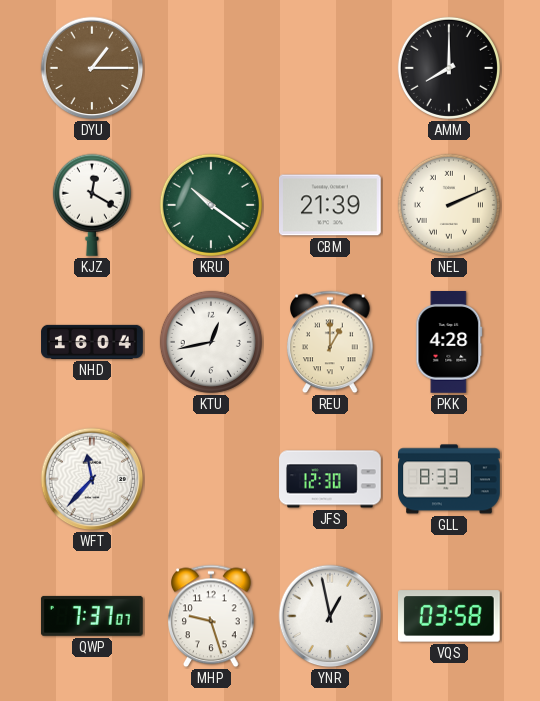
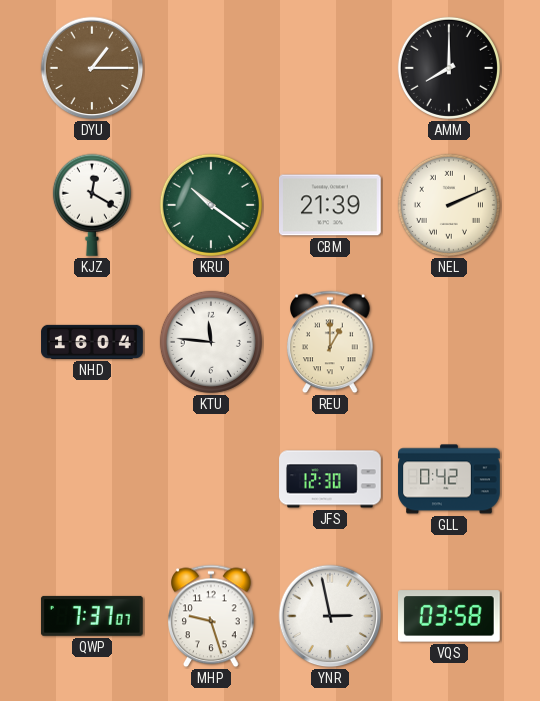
KTU: 12:43 -> 11:46 (211, 342)
PKK: 4:28 -> none (449, 343)
WFT: 11:37 -> none (92, 479)
GLL: 8:33 -> 0:42 (449, 479)
YNR: 12:58 -> 2:58 (330, 616)
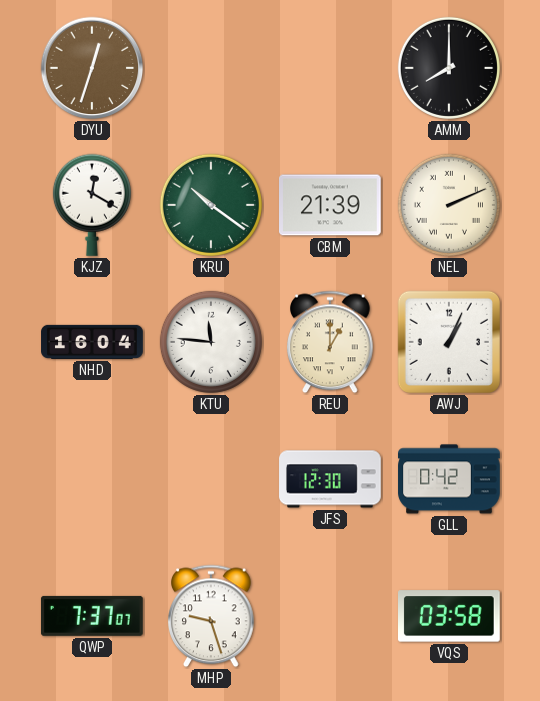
DYU: 1:15 -> 12:33 (92, 68)
AWJ: none -> 1:04 (449, 342)
YNR: 2:58 -> none (330, 616)
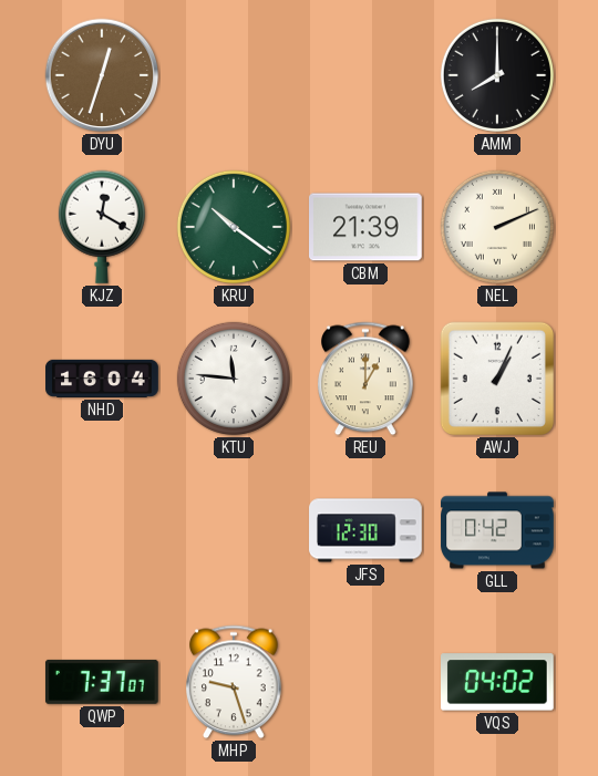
VQS: 03:58 -> 04:02 (498, 682)
